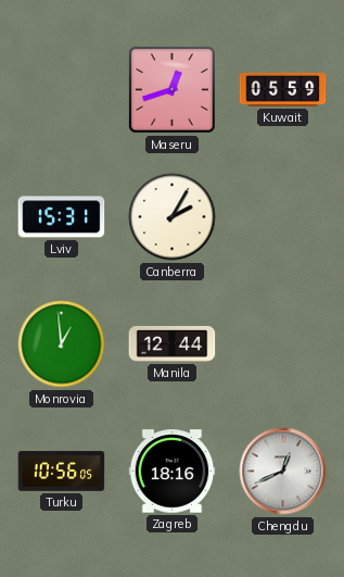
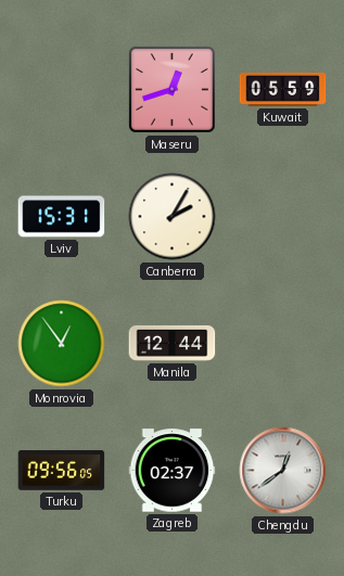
Monrovia: 12:59 -> 12:54 (62, 344)
Turku: 10:56 -> 09:56 (62, 471)
Zagreb: 18:16 -> 02:37 (173, 471)
Chengdu: 12:41 -> 12:39 (283, 471)
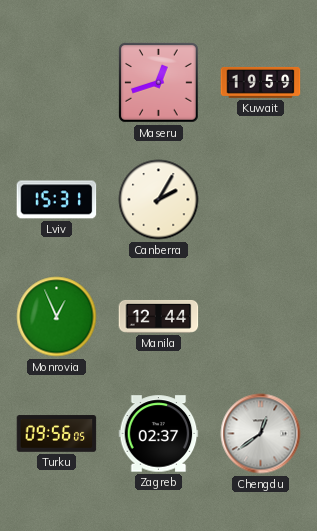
Kuwait: 05:59 -> 19:59 (261, 82)
Monrovia: 12:54 -> 12:56 (57, 317)
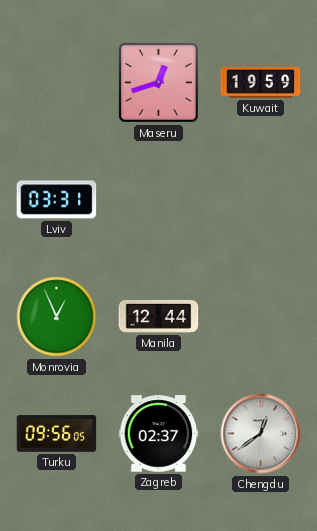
Lviv: 15:31 -> 03:31 (57, 200)
Canberra: 2:05 -> none (159, 200)
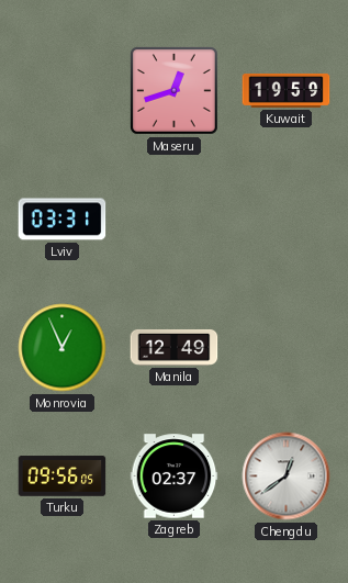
Manila: 12:44 -> 12:49 (175, 347)
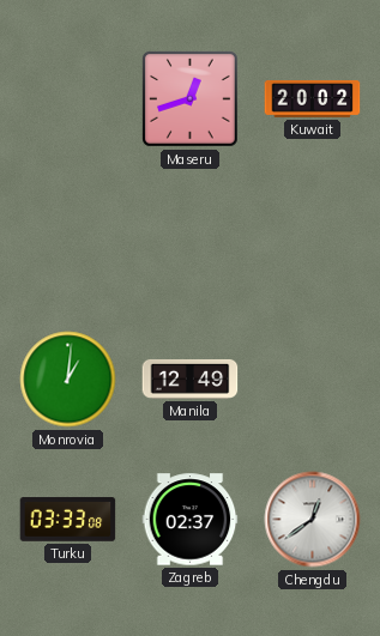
Kuwait: 19:59 -> 20:02 (313, 98)
Lviv: 03:31 -> none (63, 220)
Monrovia: 12:56 -> 1:01 (68, 380)
Turku: 09:56 -> 03:33 (68, 520)
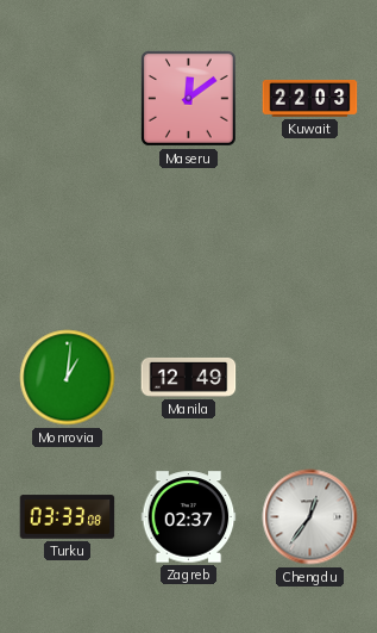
Maseru: 12:42 -> 12:09 (189, 99)
Kuwait: 20:02 -> 22:03 (310, 98)
Chengdu: 12:39 -> 12:36 (310, 517)
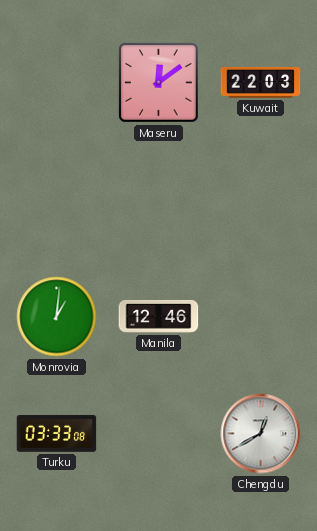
Manila: 12:49 -> 12:46 (159, 316)
Zagreb: 02:37 -> none (189, 517)
Chengdu: 12:36 -> 12:40 (261, 434)
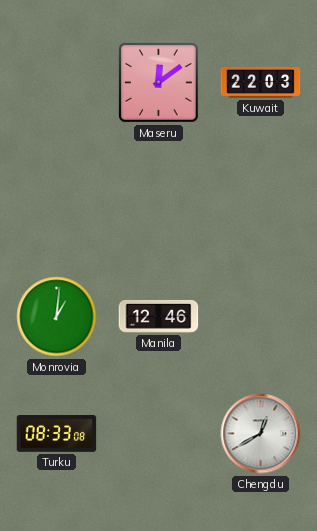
Turku: 03:33 -> 08:33 (57, 434)
